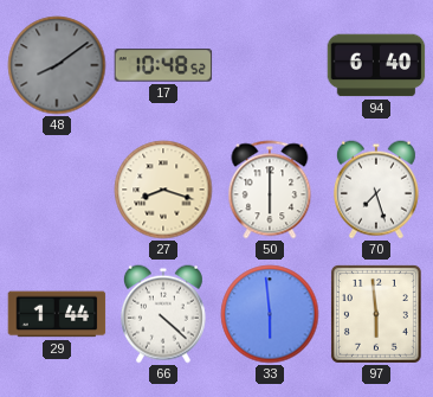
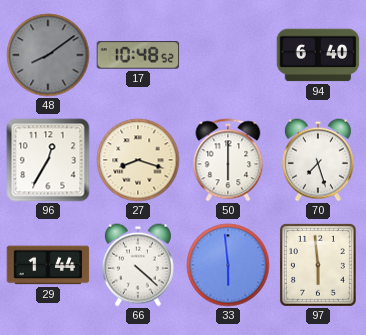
96: none -> 12:35 (48, 160)
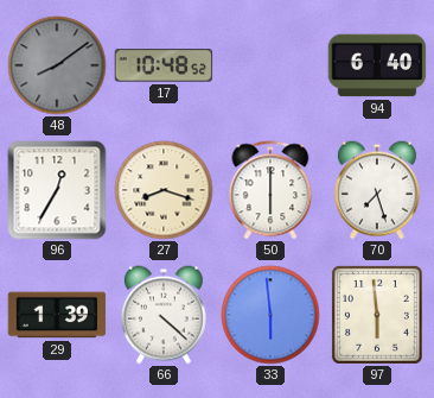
29: 1:44 -> 1:39 (57, 315)
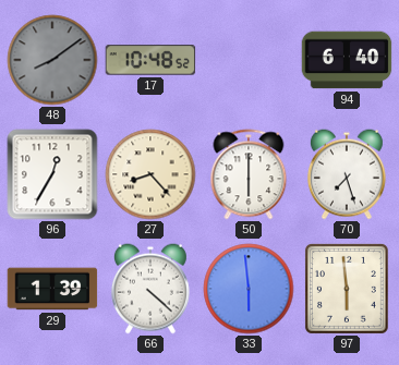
27: 8:18 -> 8:23 (150, 174)
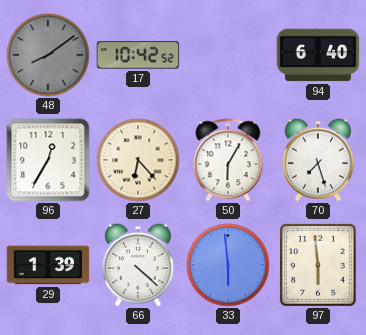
17: 10:48 -> 10:42 (138, 55)
27: 8:23 -> 6:23 (138, 160)
50: 6:00 -> 6:05 (228, 160)
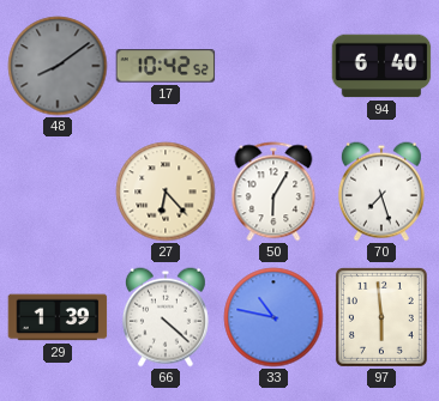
96: 12:35 -> none (48, 160)
33: 5:59 -> 10:47 (273, 317)
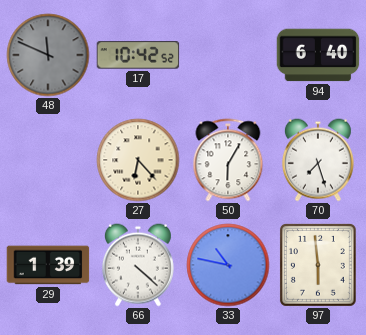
48: 8:09 -> 11:49 (48, 55)
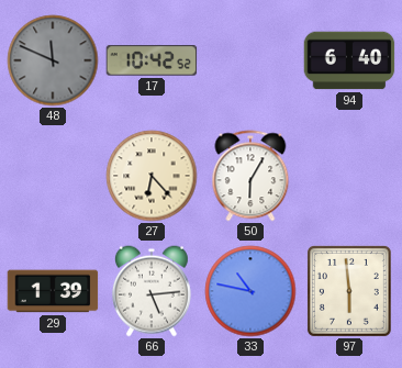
70: 7:27 -> none (318, 160)
66: 4:22 -> 5:14 (152, 291)
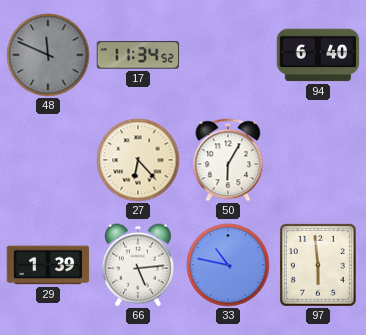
17: 10:42 -> 11:34 (138, 55)
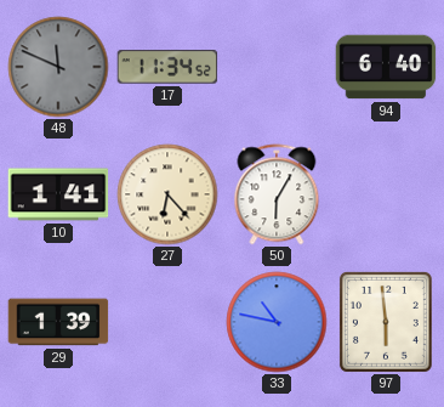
10: none -> 1:41 (58, 194)
66: 5:14 -> none (138, 265)
